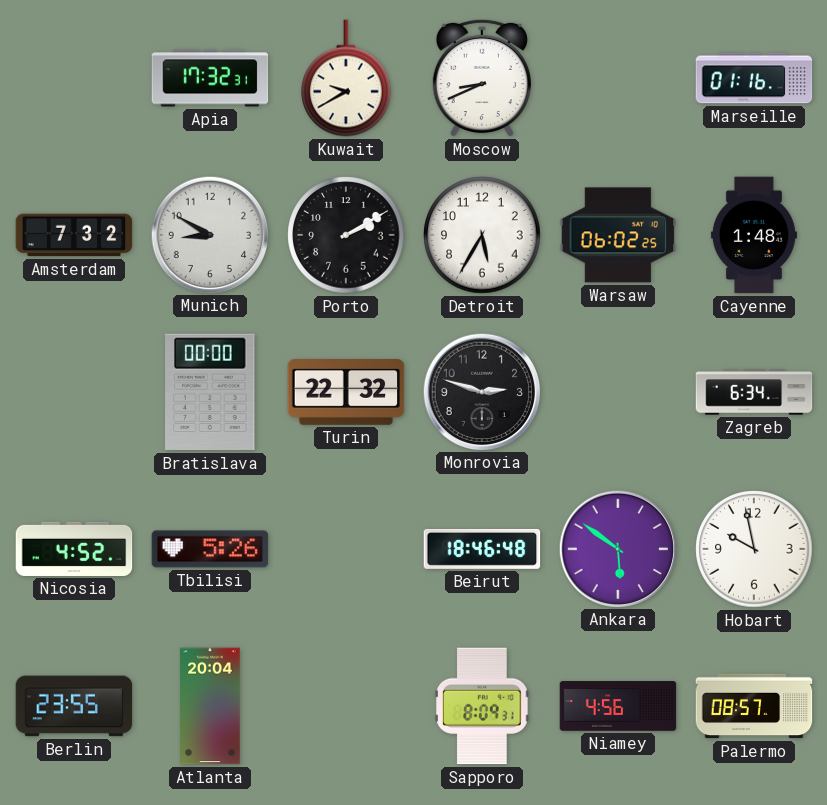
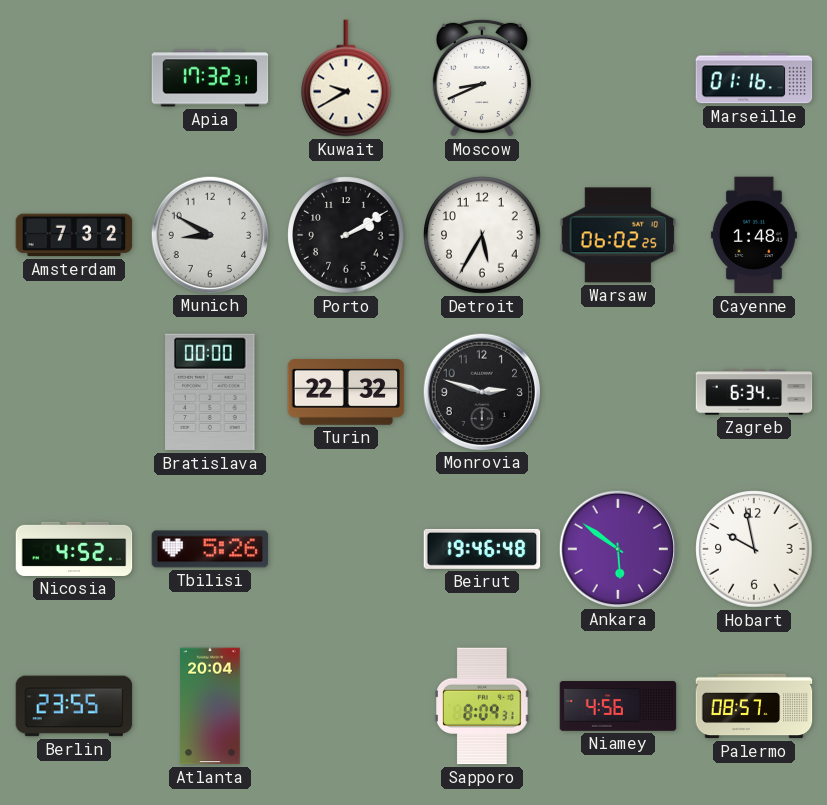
Beirut: 18:46 -> 19:46 (482, 549)
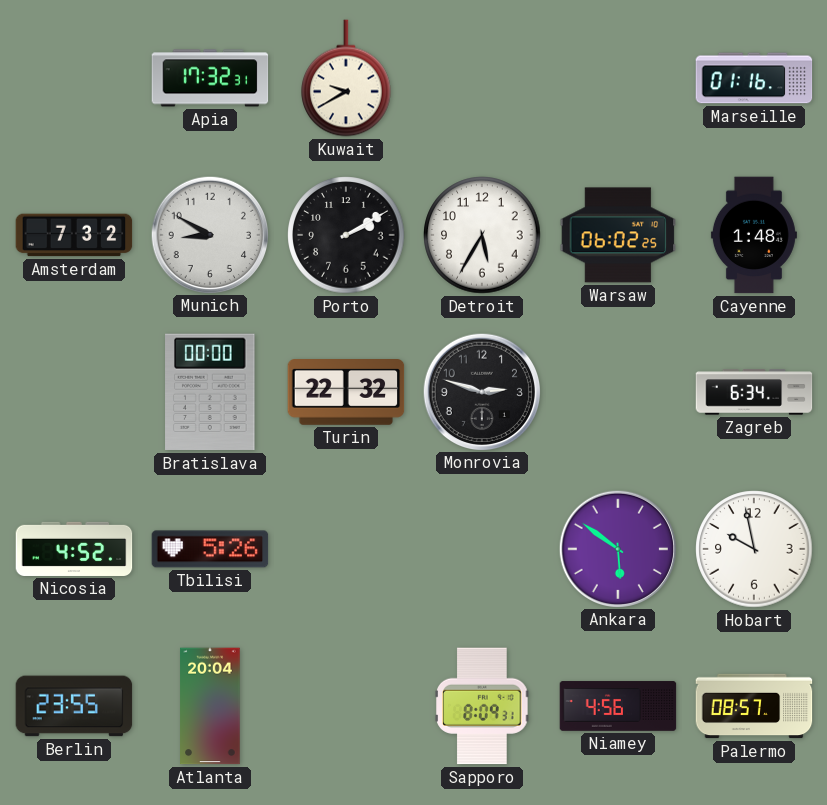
Moscow: 8:41 -> none (482, 78)
Beirut: 19:46 -> none (482, 549)
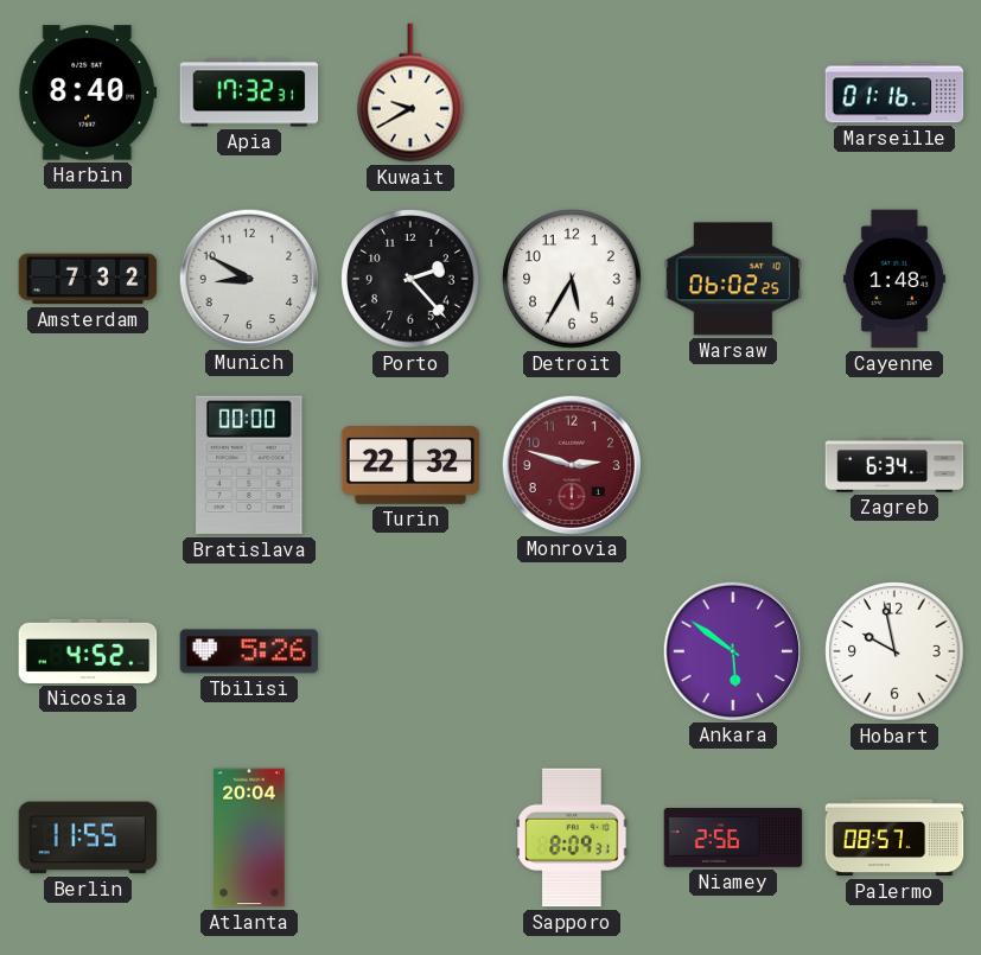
Harbin: none -> 8:40 (88, 93)
Porto: 2:10 -> 2:23 (410, 279)
Monrovia dial: black -> burgundy (571, 464)
Berlin: 23:55 -> 11:55 (88, 838)
Niamey: 4:56 -> 2:56 (733, 838)
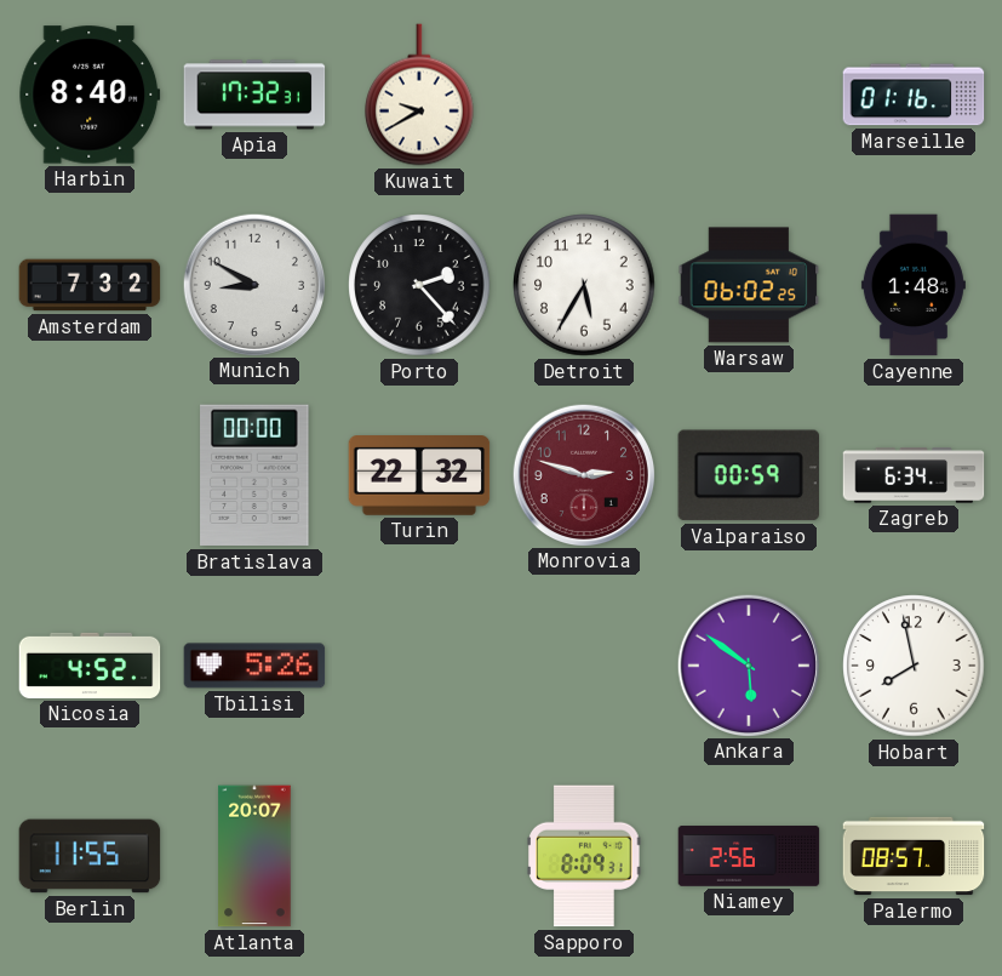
Valparaiso: none -> 00:59 (748, 475)
Hobart: 9:58 -> 7:58 (914, 666)
Atlanta: 20:04 -> 20:07 (254, 856)
